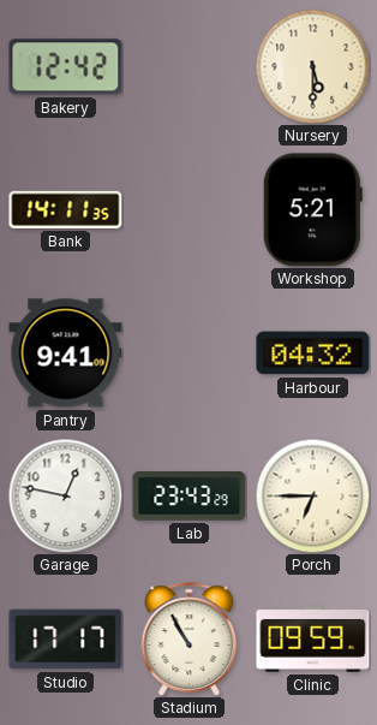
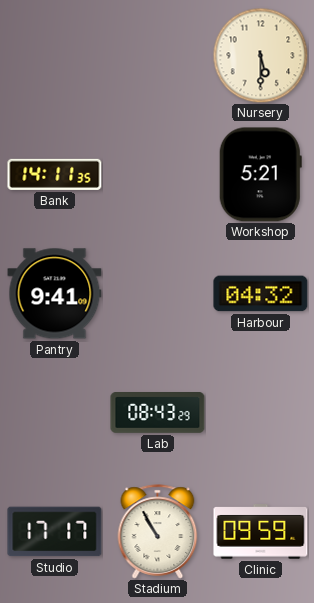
Bakery: 12:42 -> none (66, 67)
Garage: 12:47 -> none (65, 495)
Lab: 23:43 -> 08:43 (158, 413)
Porch: 6:45 -> none (312, 495)
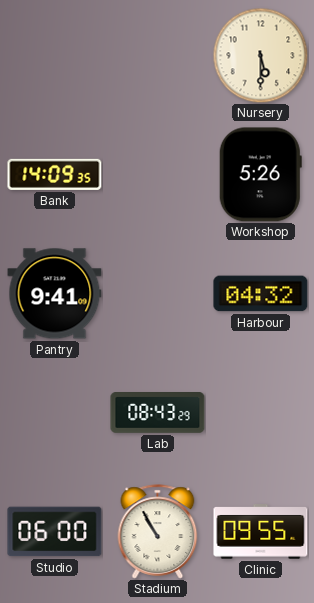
Bank: 14:11 -> 14:09 (55, 174)
Workshop: 5:21 -> 5:26 (260, 175)
Studio: 17:17 -> 06:00 (55, 532)
Clinic: 09:59 -> 09:55 (261, 532)
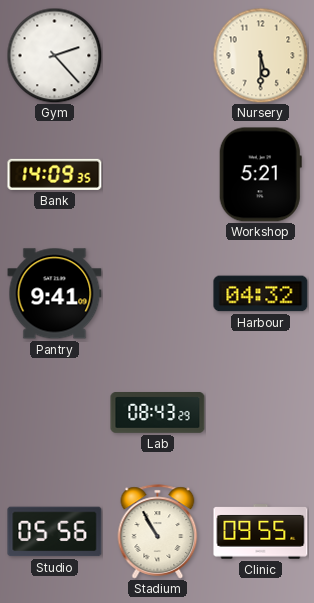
Gym: none -> 2:23 (54, 55)
Workshop: 5:26 -> 5:21 (260, 175)
Studio: 06:00 -> 05:56 (55, 532)
